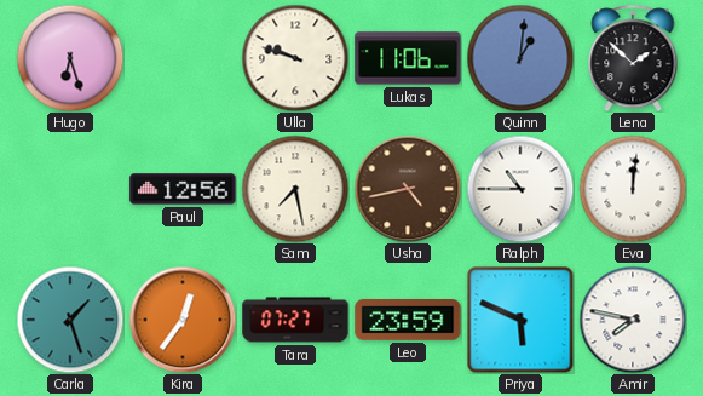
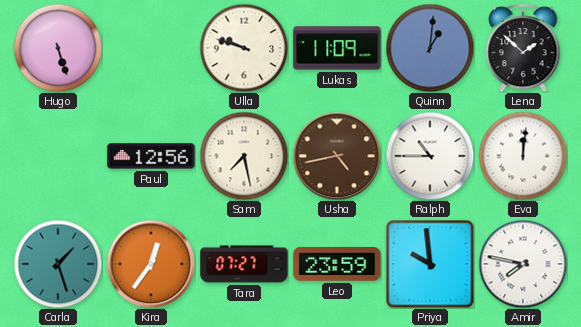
Hugo: 6:27 -> 5:27 (58, 48)
Lukas: 11:06 -> 11:09 (337, 48)
Priya: 5:49 -> 9:59 (430, 264)
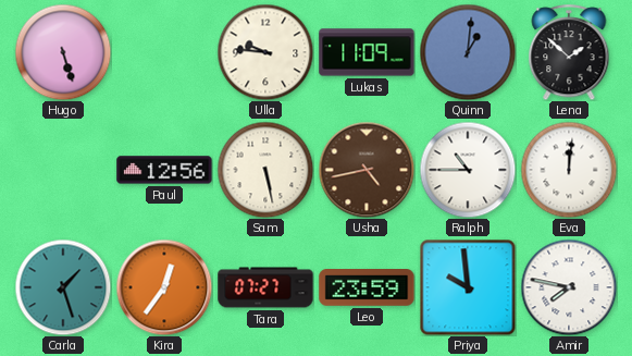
Ulla: 9:48 -> 9:46 (265, 52)
Sam: 7:28 -> 5:28 (265, 170)
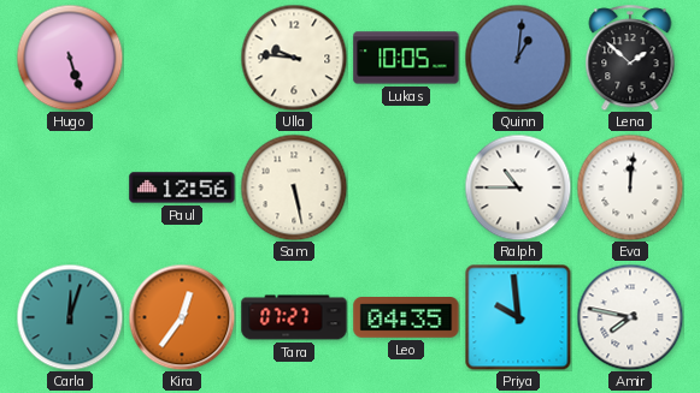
Lukas: 11:09 -> 10:05 (406, 58)
Usha: 4:43 -> none (367, 170)
Carla: 1:27 -> 12:03 (70, 317)
Leo: 23:59 -> 04:35 (406, 317)
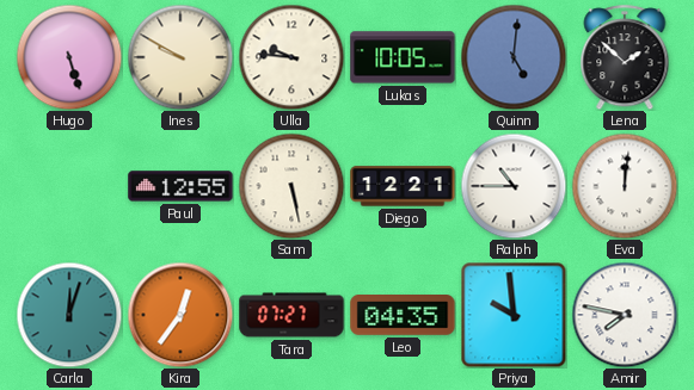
Ines: none -> 9:50 (180, 57)
Quinn: 1:01 -> 5:01 (514, 57)
Paul: 12:56 -> 12:55 (180, 186)
Diego: none -> 12:21 (403, 186)
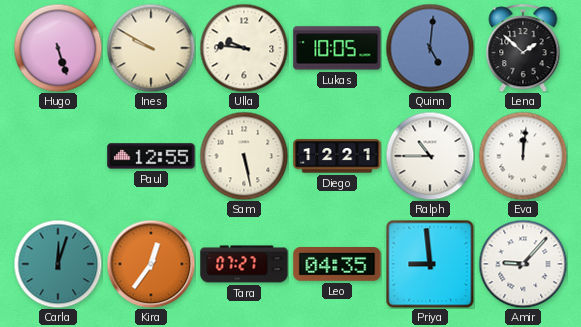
Priya: 9:59 -> 8:59 (430, 264)
Amir: 7:47 -> 9:07 (523, 264)
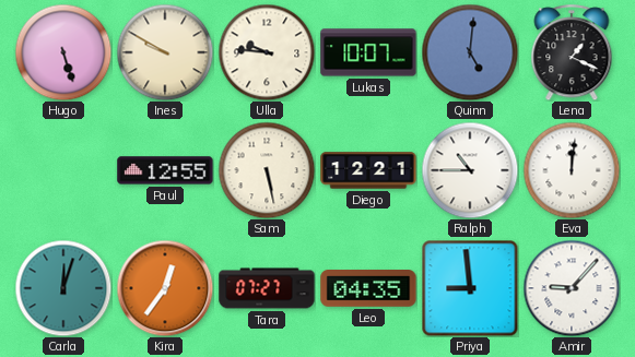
Lukas: 10:05 -> 10:07 (368, 52)
Lena: 1:52 -> 1:19 (572, 52)
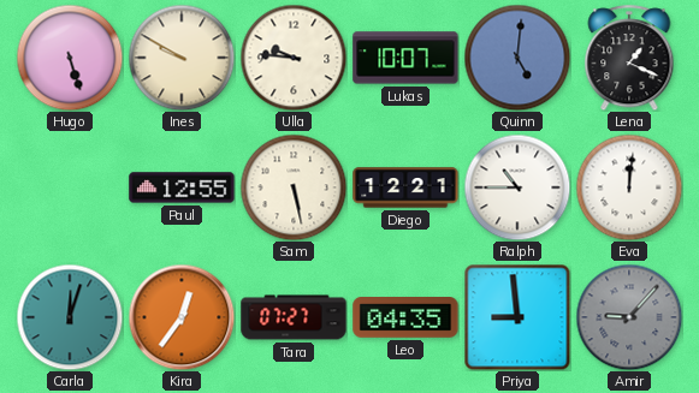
Amir dial: white -> grey (629, 317)
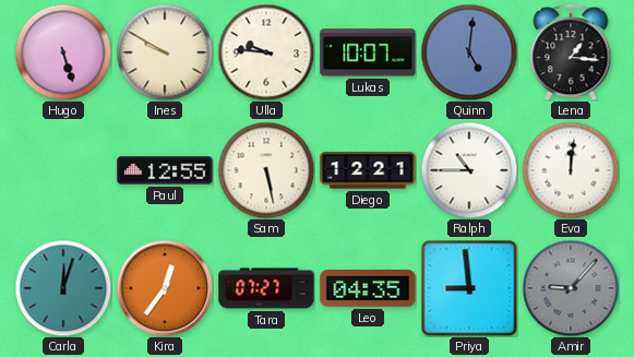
Lena: 1:19 -> 1:16 (571, 52)
